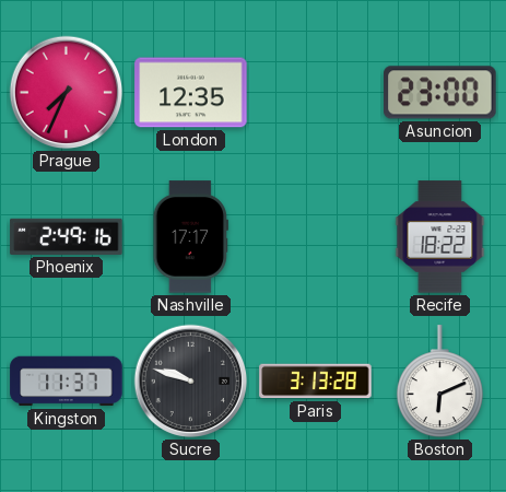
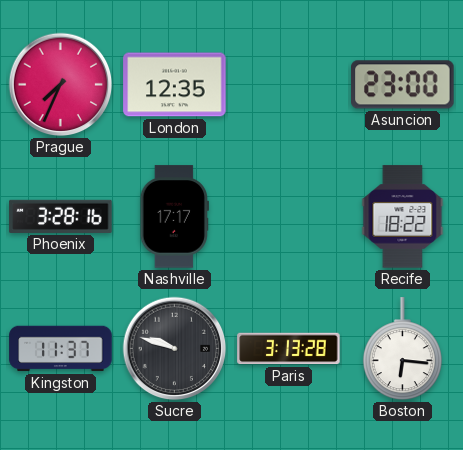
Phoenix: 2:49 -> 3:28 (61, 216)
Boston: 6:11 -> 6:16 (402, 349)
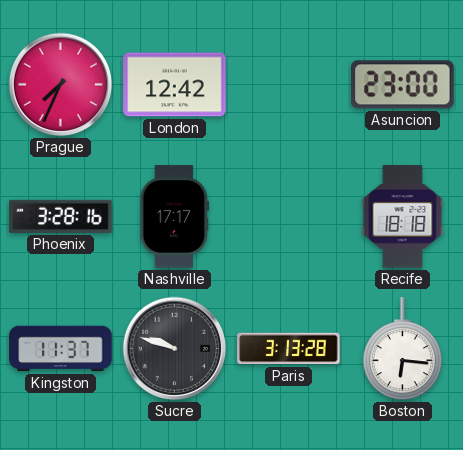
London: 12:35 -> 12:42 (175, 85)
Recife: 18:22 -> 18:18 (403, 217)
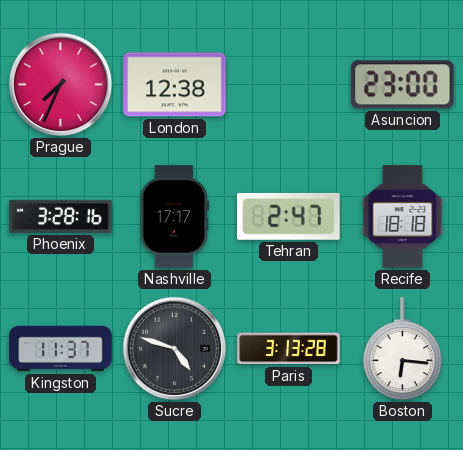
London: 12:42 -> 12:38 (175, 85)
Tehran: none -> 2:47 (289, 217)
Sucre: 9:48 -> 4:48 (175, 349)
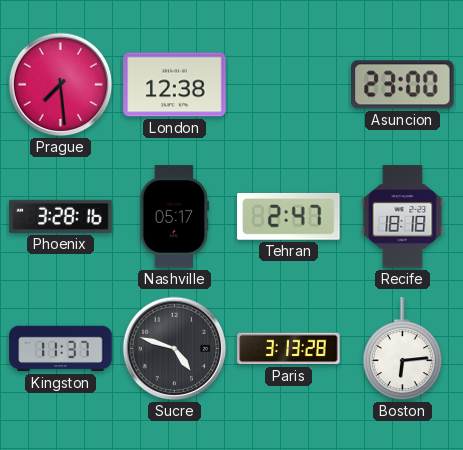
Prague: 7:34 -> 7:29 (61, 85)
Nashville: 17:17 -> 05:17 (174, 217)
Boston: 6:16 -> 6:14 (402, 349)
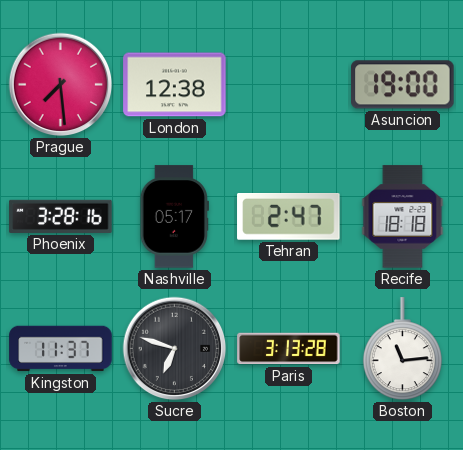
Asuncion: 23:00 -> 19:00 (403, 85)
Sucre: 4:48 -> 6:48 (175, 349)
Boston: 6:14 -> 11:14 (402, 349)
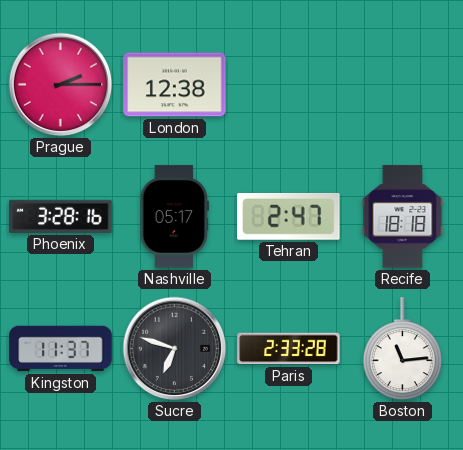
Prague: 7:29 -> 2:15 (61, 85)
Asuncion: 19:00 -> none (403, 85)
Paris: 3:13 -> 2:33 (289, 349)
